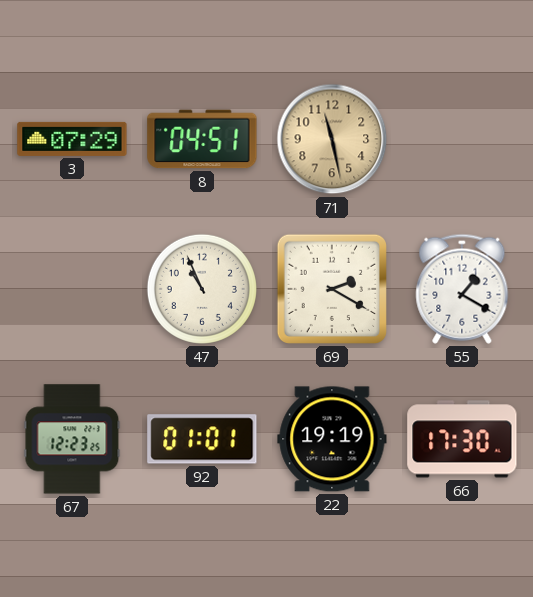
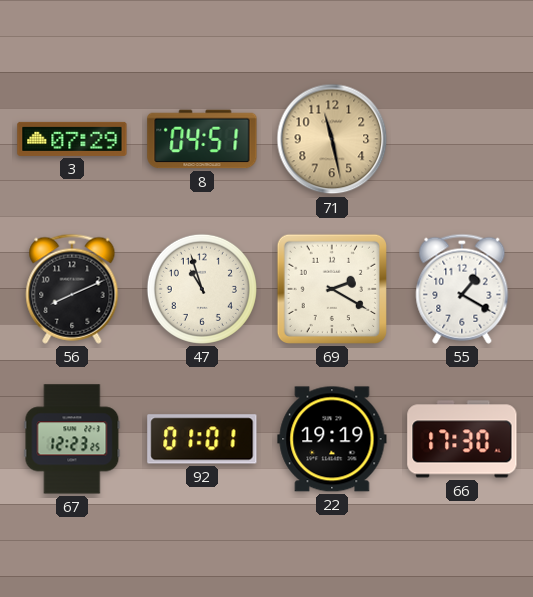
56: none -> 8:11 (72, 289)
47: 10:56 -> 10:57 (202, 289)
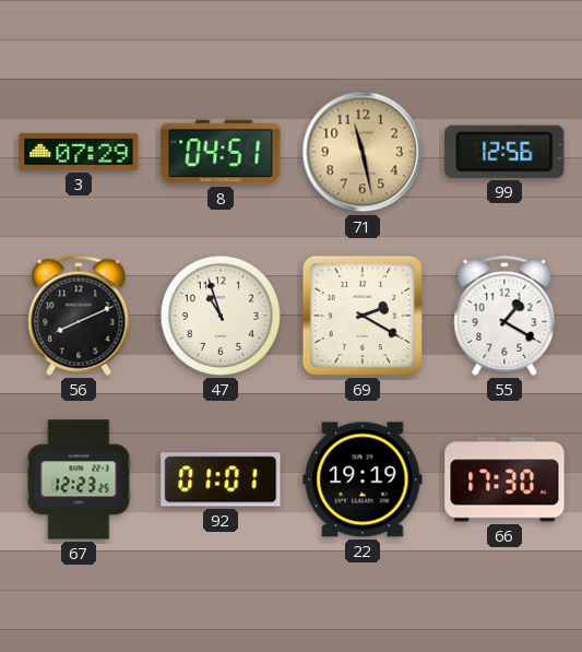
99: none -> 12:56 (504, 152)
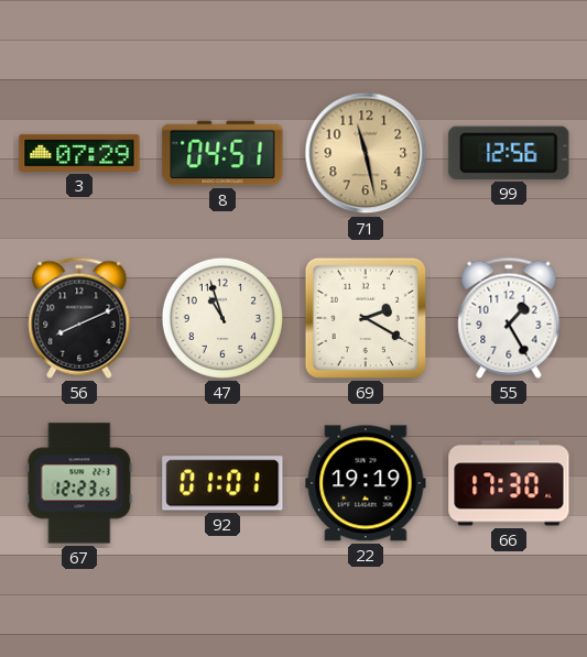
55: 1:20 -> 1:25 (509, 318)
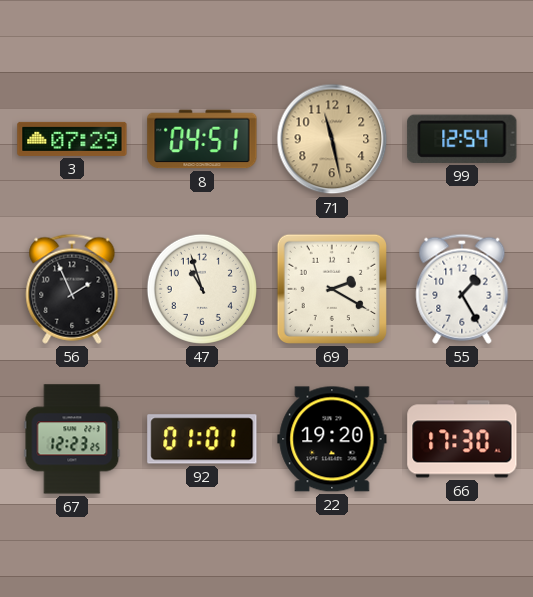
99: 12:56 -> 12:54 (462, 139)
56: 8:11 -> 1:56 (72, 289)
22: 19:19 -> 19:20 (332, 439)
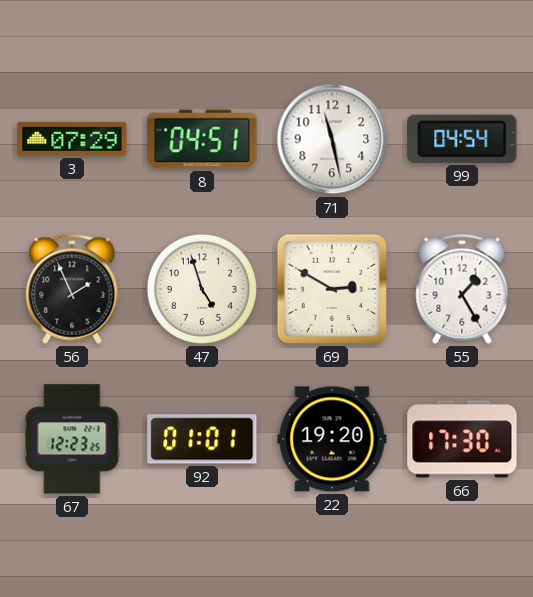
71 dial: champagne -> white (332, 139)
99: 12:54 -> 04:54 (462, 139)
47: 10:57 -> 4:57 (202, 289)
69: 2:20 -> 2:50 (332, 289)
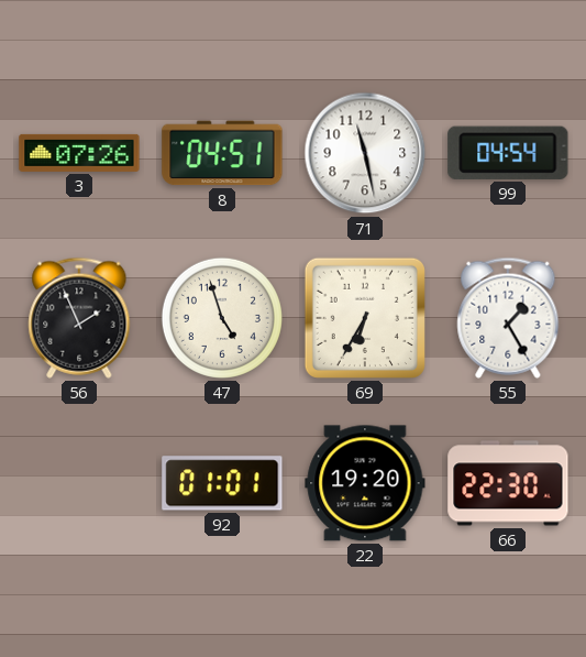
3: 07:29 -> 07:26 (79, 153)
69: 2:50 -> 6:35 (365, 318)
67: 12:23 -> none (72, 439)
66: 17:30 -> 22:30 (508, 483)
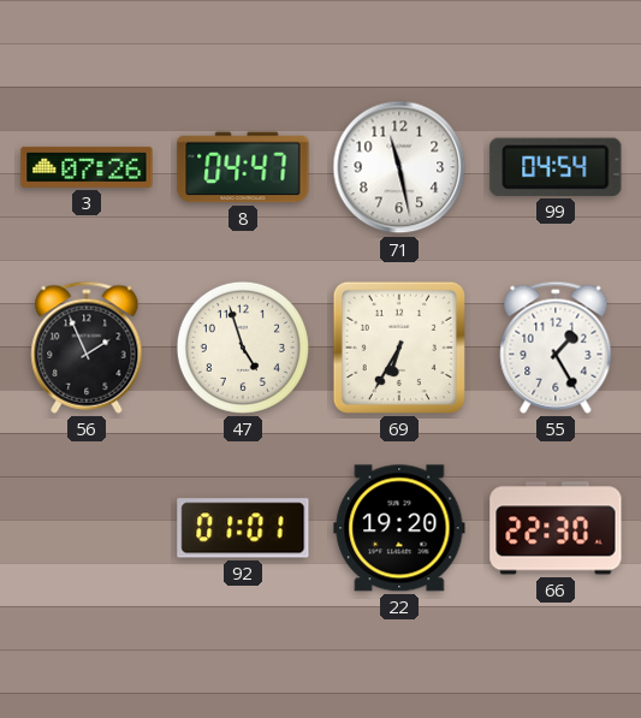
8: 04:51 -> 04:47 (243, 167)
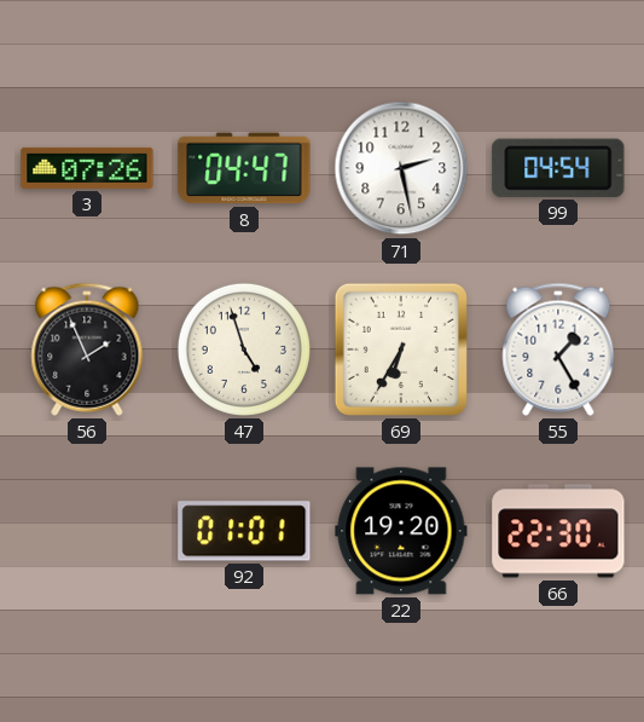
71: 11:28 -> 2:28 (401, 168)
